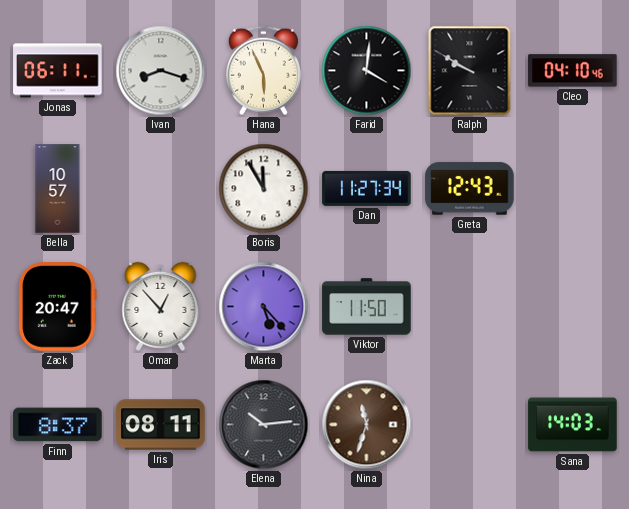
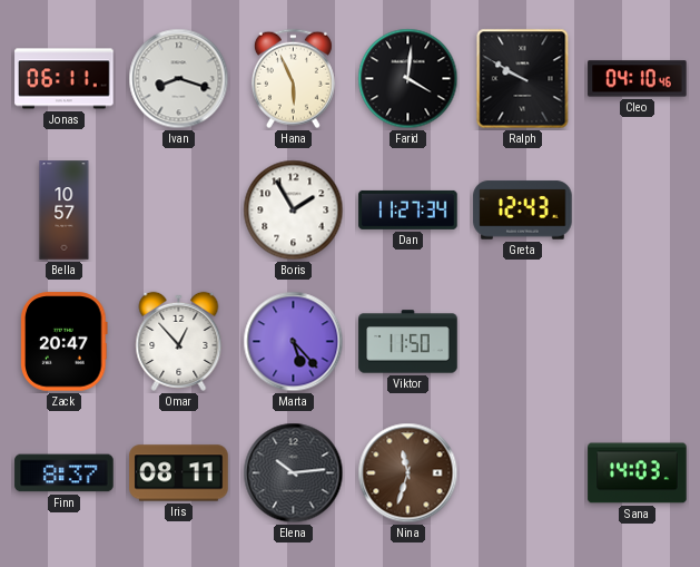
Boris: 11:55 -> 1:55 (294, 211)
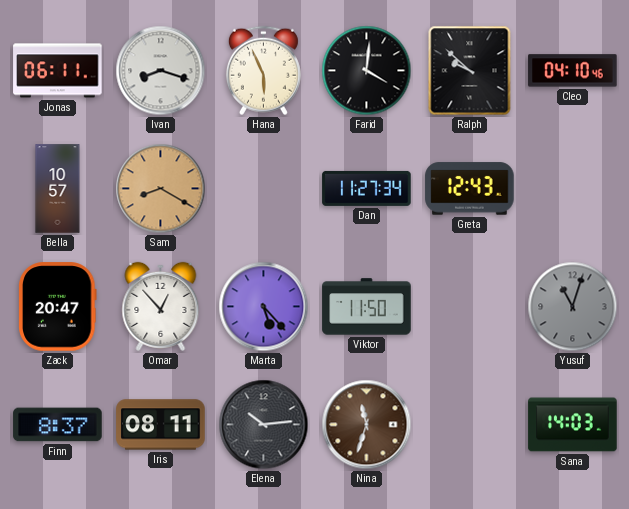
Ralph: 9:50 -> 9:52 (470, 71)
Sam: none -> 8:20 (161, 189)
Boris: 1:55 -> none (294, 211)
Yusuf: none -> 11:03 (573, 307)
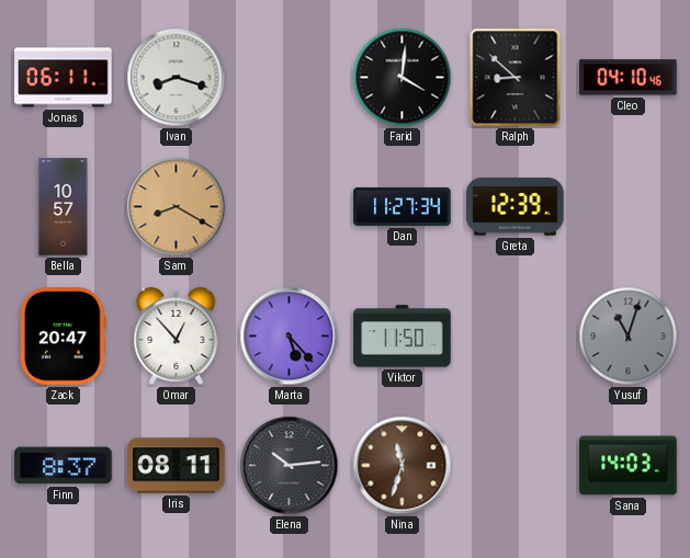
Hana: 5:56 -> none (263, 71)
Ralph: 9:52 -> 8:52 (516, 78)
Greta: 12:43 -> 12:39 (516, 207)
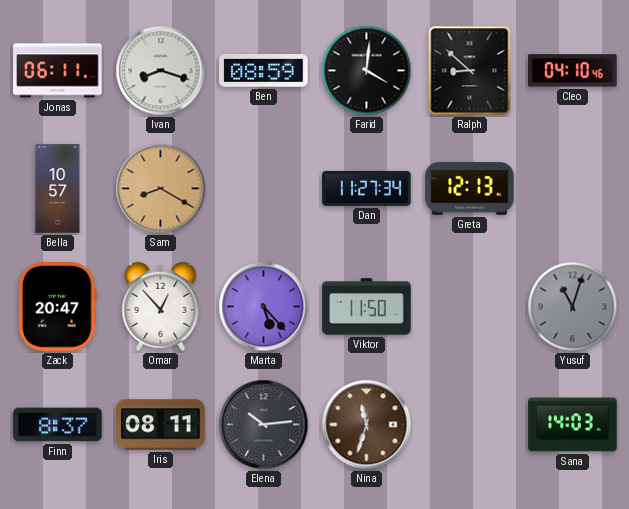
Ben: none -> 08:59 (264, 71)
Greta: 12:39 -> 12:13 (470, 189)
